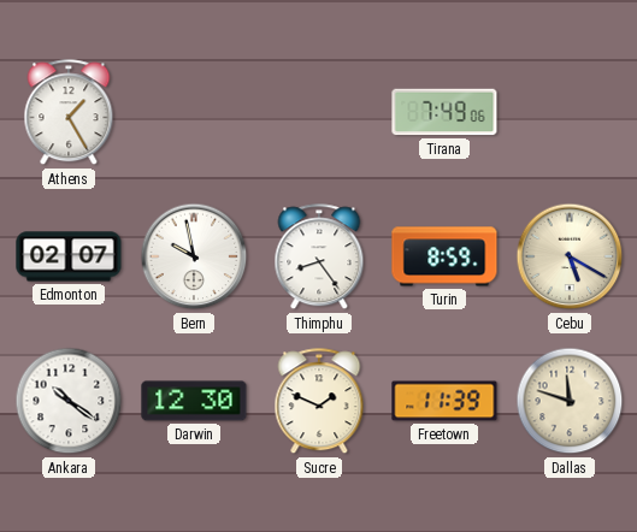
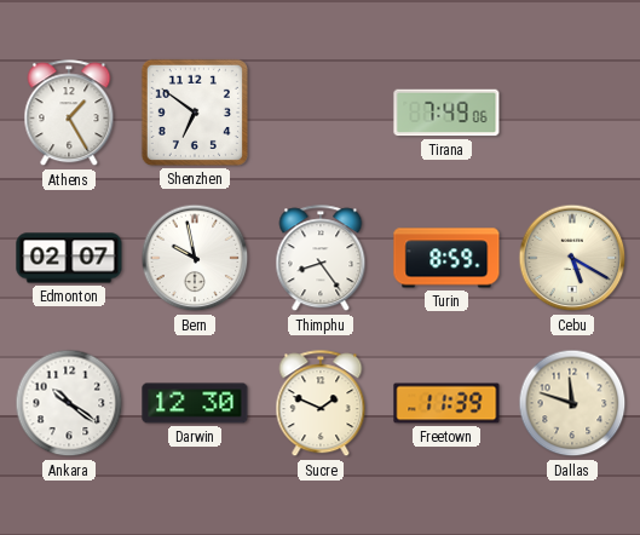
Shenzhen: none -> 6:51 (195, 113)
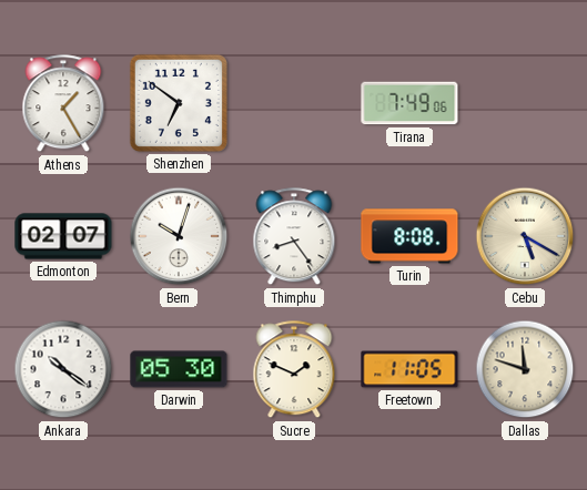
Bern: 9:58 -> 10:03 (179, 236)
Turin: 8:59 -> 8:08 (409, 236)
Darwin: 12:30 -> 05:30 (179, 369)
Freetown: 11:39 -> 11:05 (409, 369)
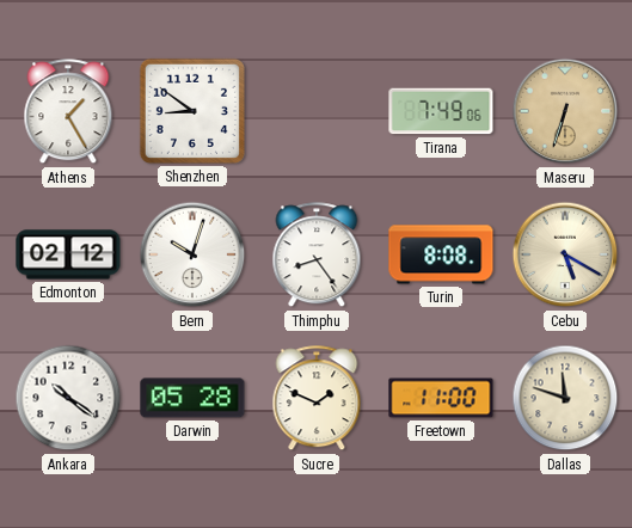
Shenzhen: 6:51 -> 8:51 (192, 111)
Maseru: none -> 6:33 (565, 111)
Edmonton: 02:07 -> 02:12 (68, 254)
Darwin: 05:30 -> 05:28 (192, 398)
Freetown: 11:05 -> 11:00 (441, 398)
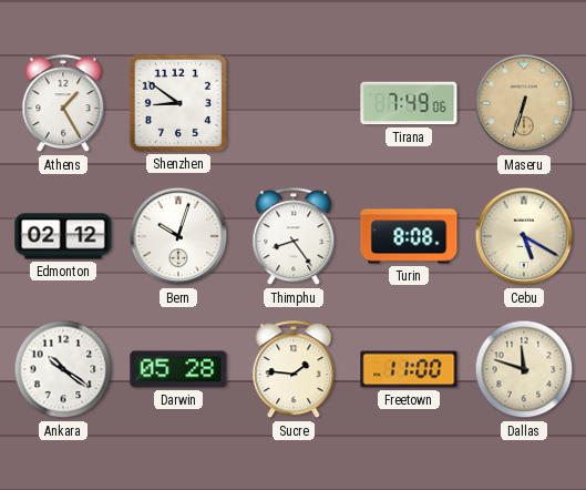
Sucre: 1:49 -> 1:46 (294, 370)
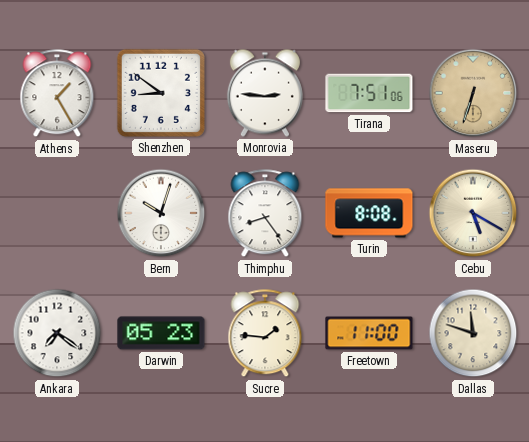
Monrovia: none -> 2:46 (265, 93)
Tirana: 7:49 -> 7:51 (369, 93)
Edmonton: 02:12 -> none (63, 236)
Ankara: 10:21 -> 7:21 (57, 333)
Darwin: 05:28 -> 05:23 (161, 333)
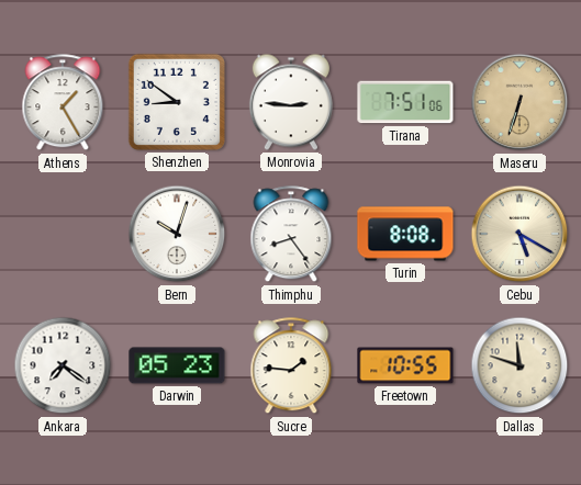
Freetown: 11:00 -> 10:55 (405, 365)
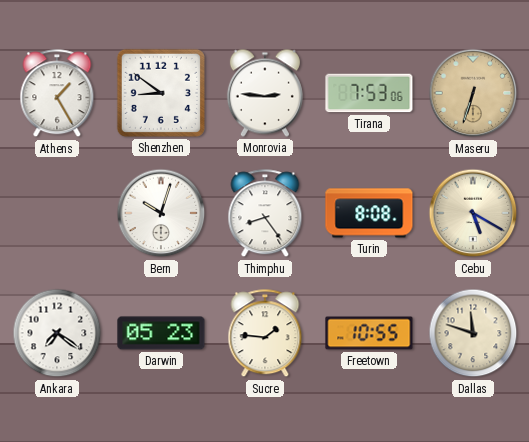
Tirana: 7:51 -> 7:53 (369, 93)
